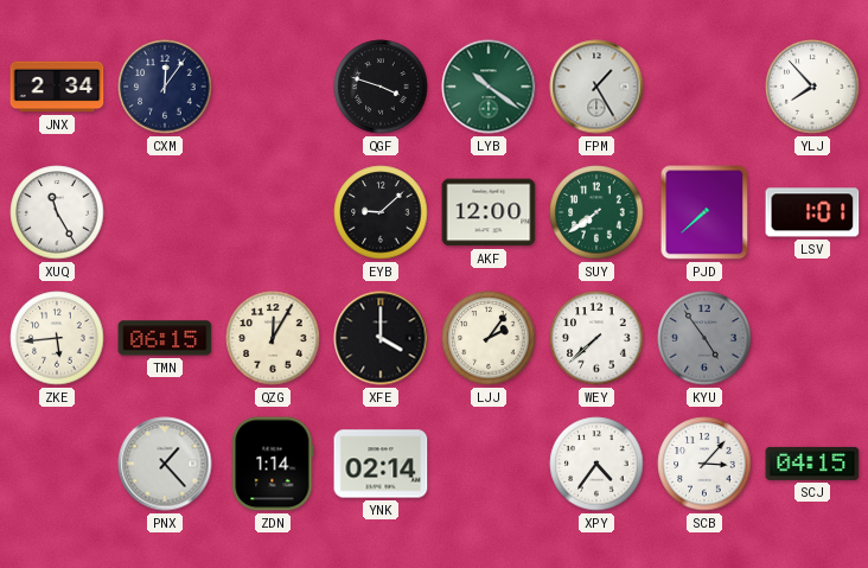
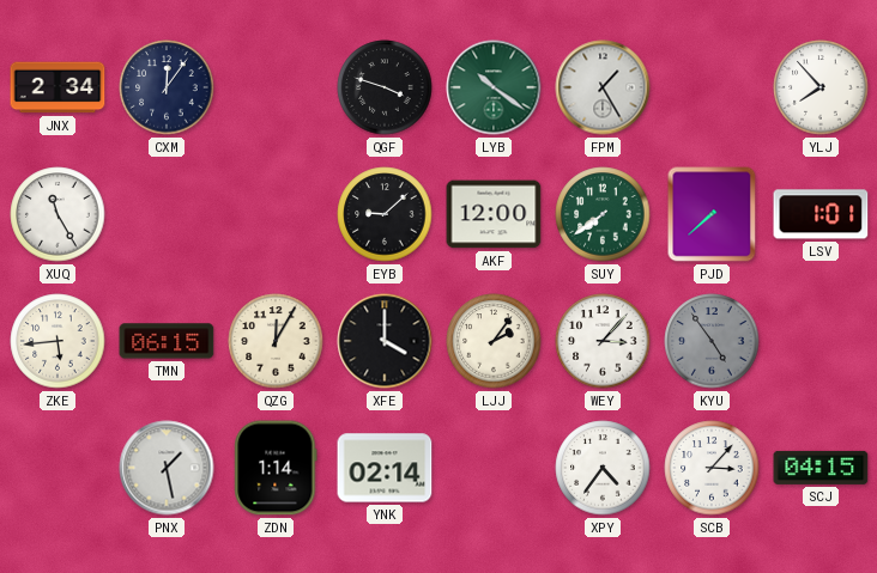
WEY: 7:38 -> 3:07 (603, 341)
PNX: 1:23 -> 1:28 (167, 468)
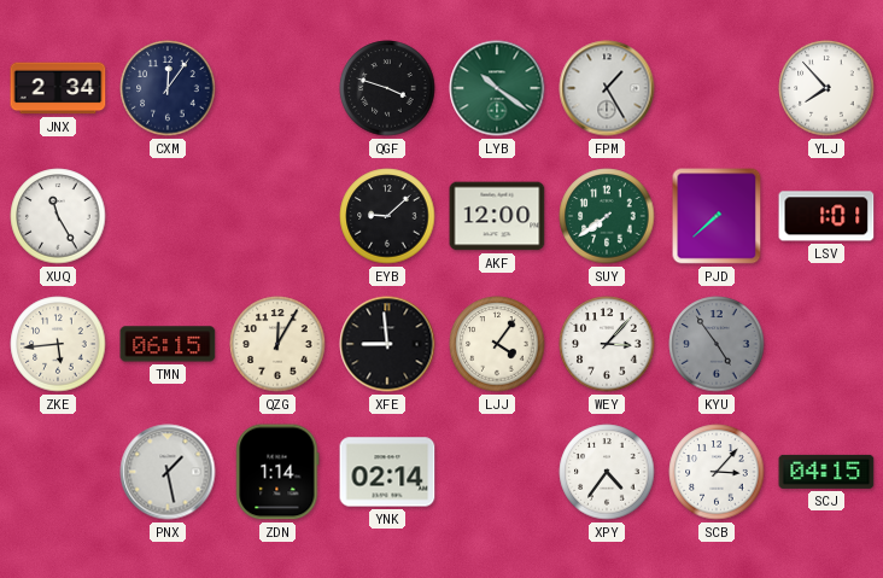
XFE: 4:00 -> 8:59 (387, 344)
LJJ: 2:06 -> 4:06 (497, 344)
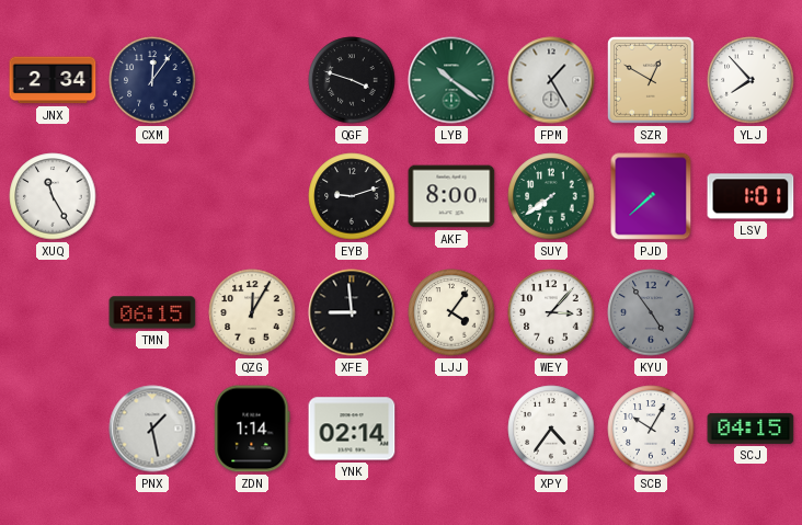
SZR: none -> 12:50 (651, 80)
EYB: 9:08 -> 9:12 (352, 196)
AKF: 12:00 -> 8:00 (451, 196)
ZKE: 5:44 -> none (58, 344)
SCB: 3:07 -> 10:05 (651, 429)
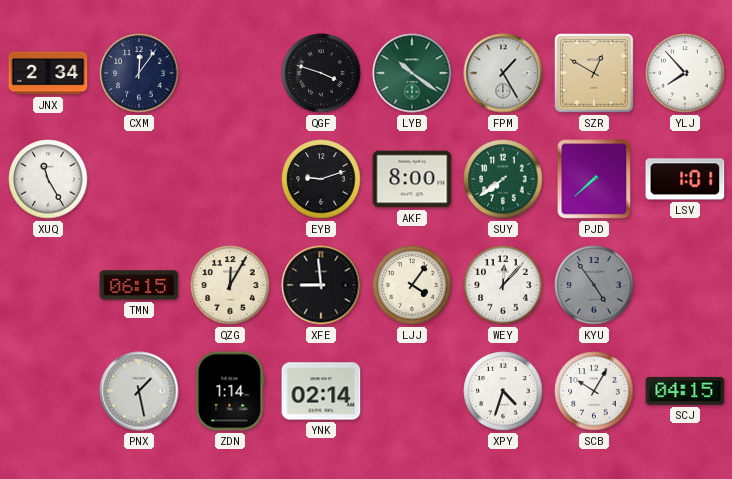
WEY: 3:07 -> 12:07 (503, 285)
XPY: 4:36 -> 4:33 (503, 391)
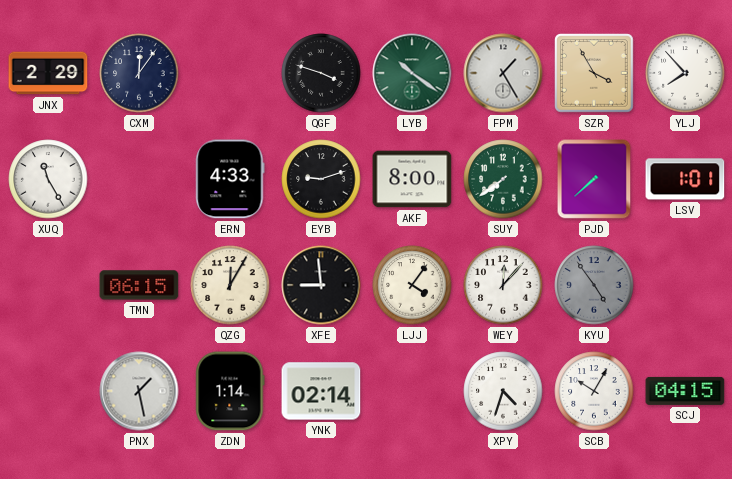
JNX: 2:34 -> 2:29 (48, 73)
SZR: 12:50 -> 3:55 (594, 73)
ERN: none -> 4:33 (230, 179)
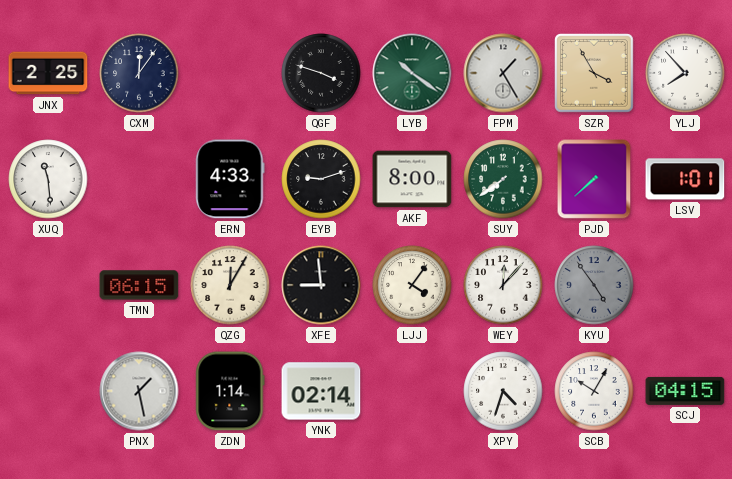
JNX: 2:29 -> 2:25 (48, 73)
XUQ: 11:25 -> 11:29 (48, 179)
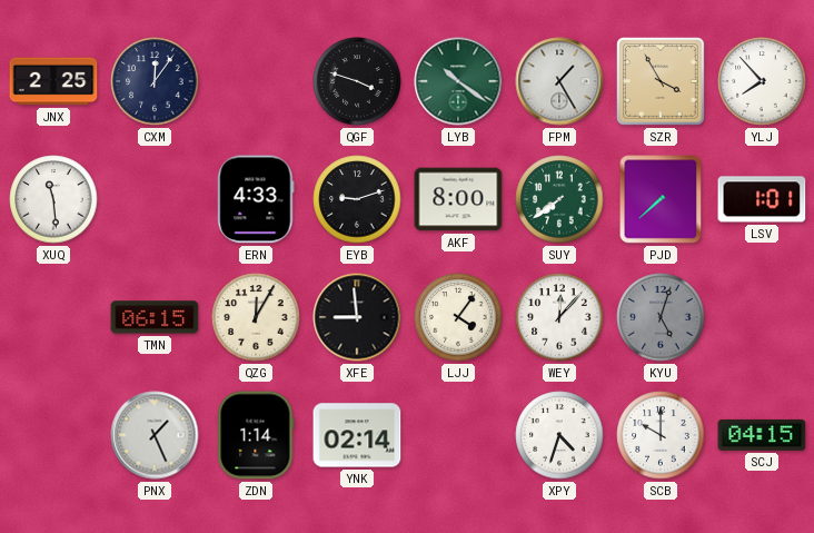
KYU: 4:54 -> 5:03 (661, 317)
PNX: 1:28 -> 1:26 (155, 435)
SCB: 10:05 -> 10:00 (661, 435)
